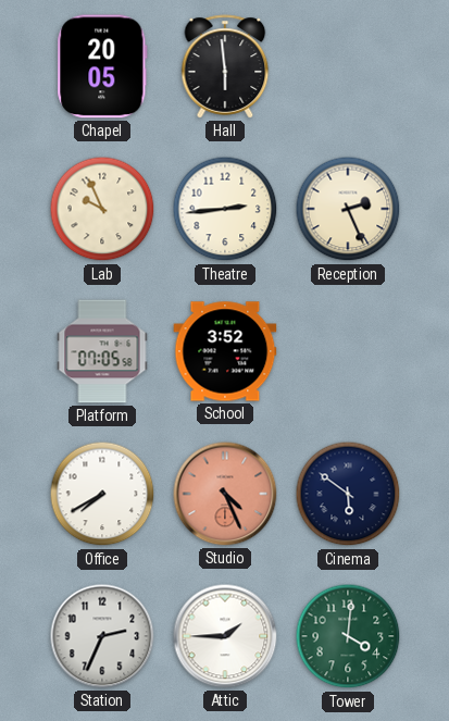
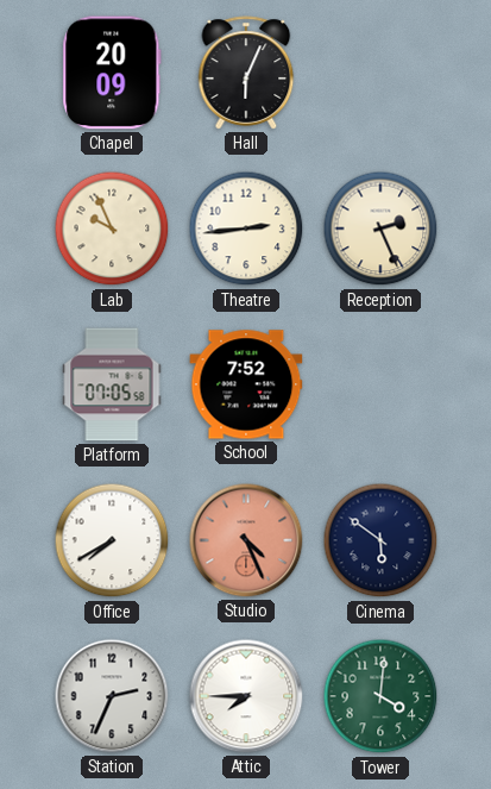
Chapel: 20:05 -> 20:09 (112, 73)
Hall: 5:59 -> 6:04 (246, 73)
School: 3:52 -> 7:52 (246, 384)
Attic: 1:45 -> 7:45 (246, 696)
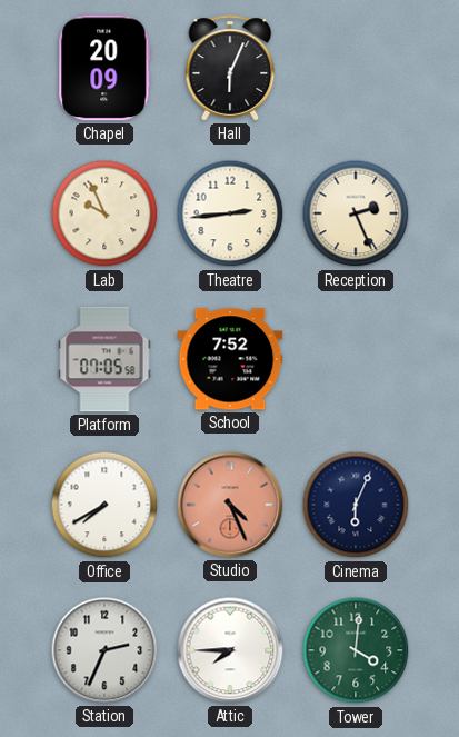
Cinema: 5:51 -> 6:04 (356, 505)
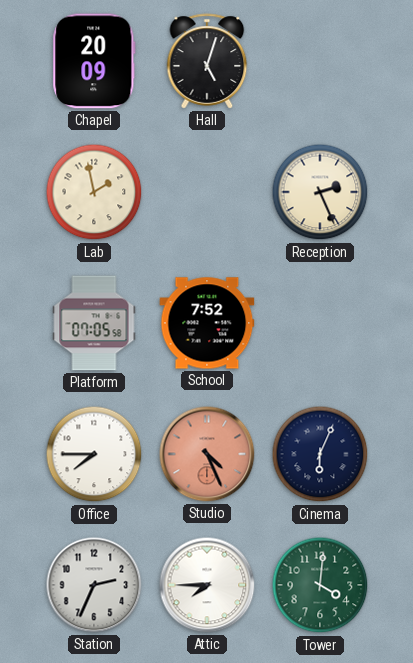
Hall: 6:04 -> 5:03 (207, 61)
Lab: 9:56 -> 1:58 (94, 192)
Theatre: 2:44 -> none (230, 213)
Office: 7:40 -> 7:45 (94, 454)
